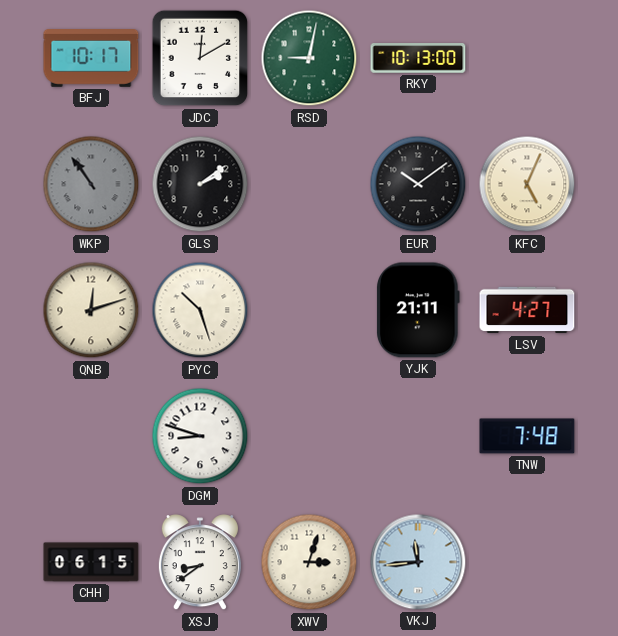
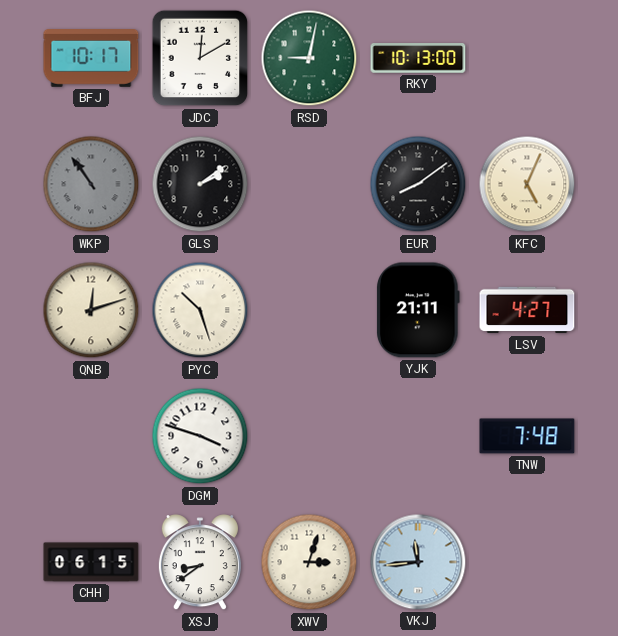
EUR: 10:09 -> 8:09 (418, 184)
DGM: 8:48 -> 3:48 (200, 436)
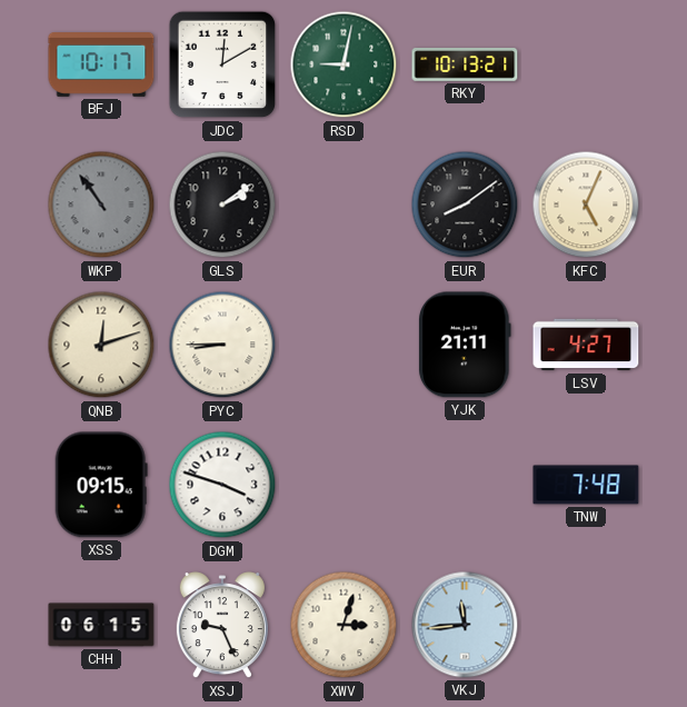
RKY: 10:13:00 -> 10:13:21 (465, 64)
PYC: 10:27 -> 8:45 (222, 345)
XSS: none -> 09:15 (101, 485)
XSJ: 8:39 -> 9:26 (222, 626)
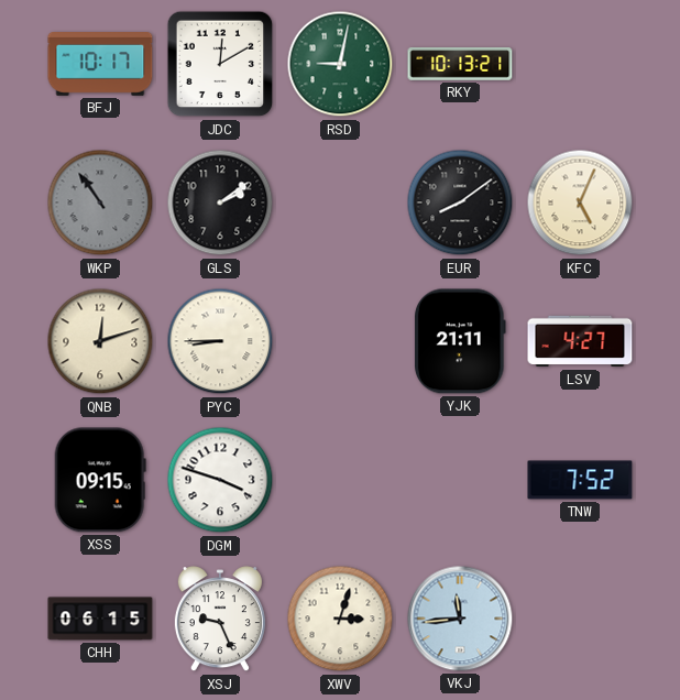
TNW: 7:48 -> 7:52 (580, 480)
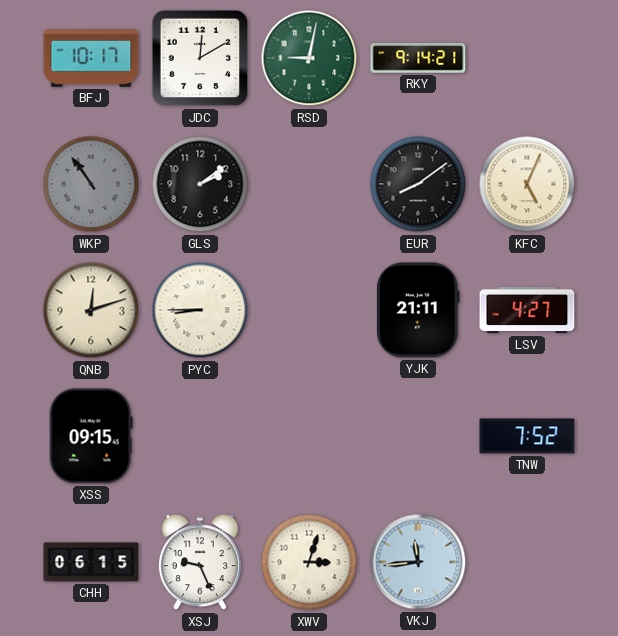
RKY: 10:13 -> 9:14 (418, 58)
DGM: 3:48 -> none (220, 480)
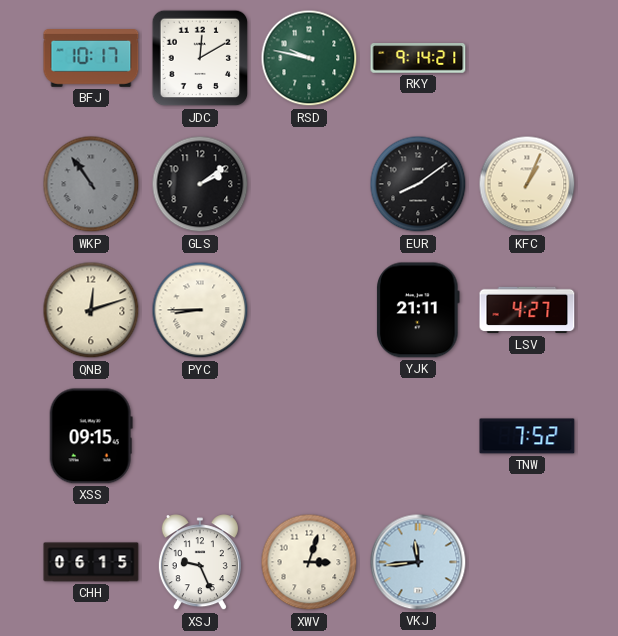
RSD: 9:02 -> 9:47 (309, 58)
KFC: 5:04 -> 1:04 (527, 184)
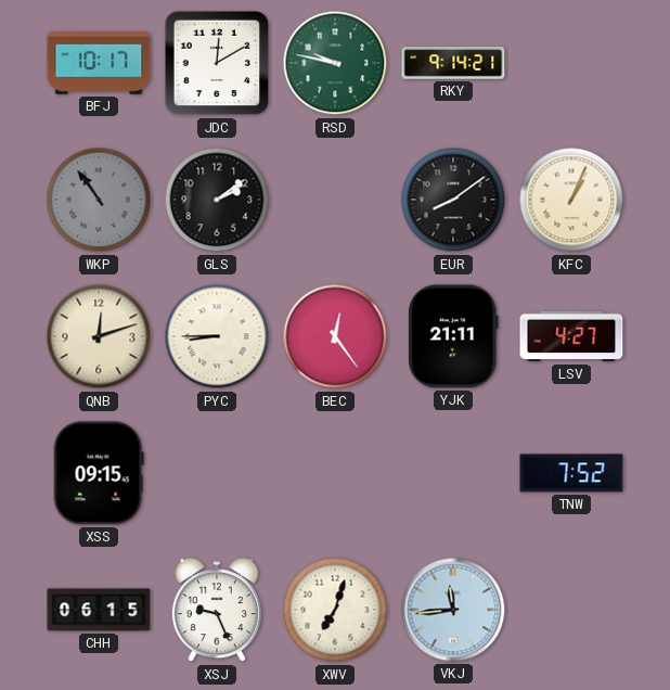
BEC: none -> 12:24 (335, 336)
XWV: 3:03 -> 7:03 (335, 610)
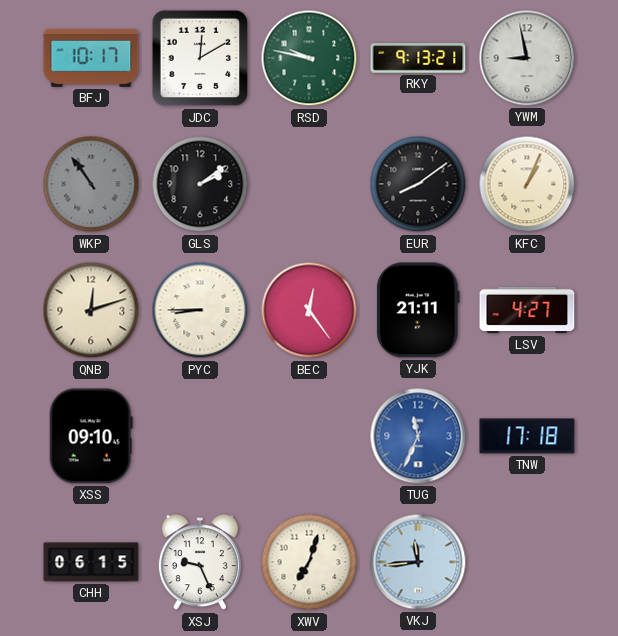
RKY: 9:14 -> 9:13 (418, 58)
YWM: none -> 8:58 (527, 58)
XSS: 09:15 -> 09:10 (91, 436)
TUG: none -> 11:34 (418, 436)
TNW: 7:52 -> 17:18 (527, 436)
